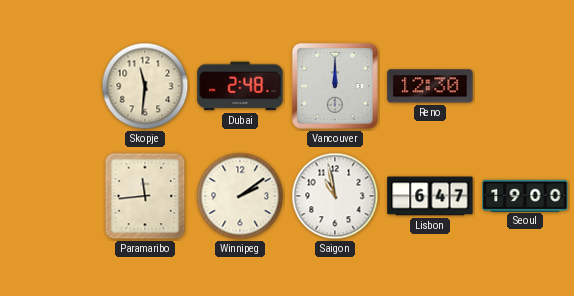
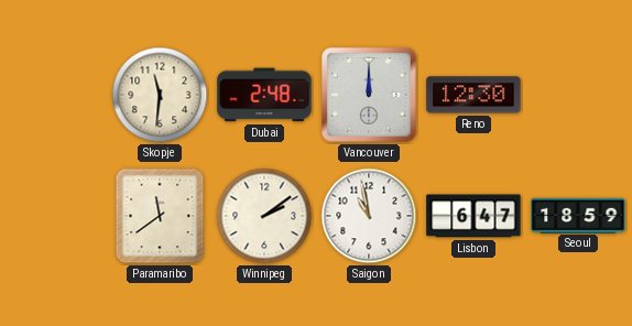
Paramaribo: 11:44 -> 11:39 (160, 216)
Seoul: 19:00 -> 18:59 (578, 215)
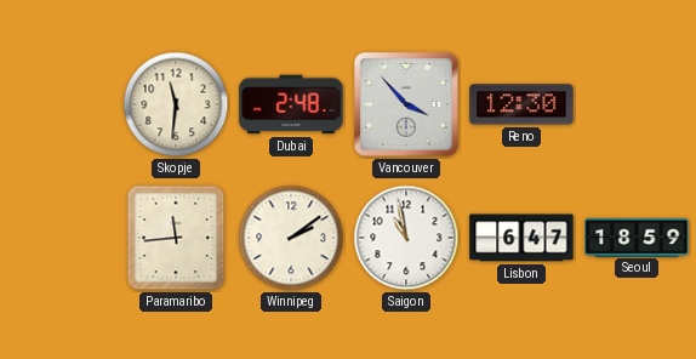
Vancouver: 12:00 -> 3:53 (406, 104)
Paramaribo: 11:39 -> 11:44 (176, 238)
